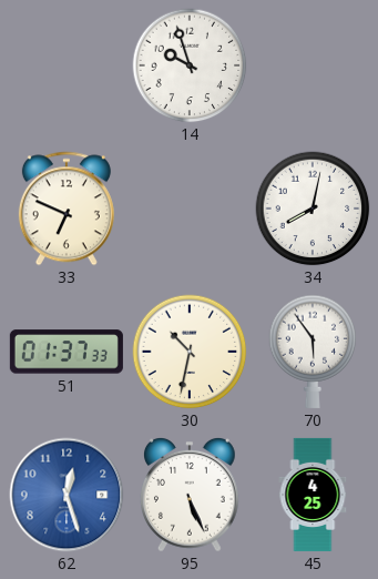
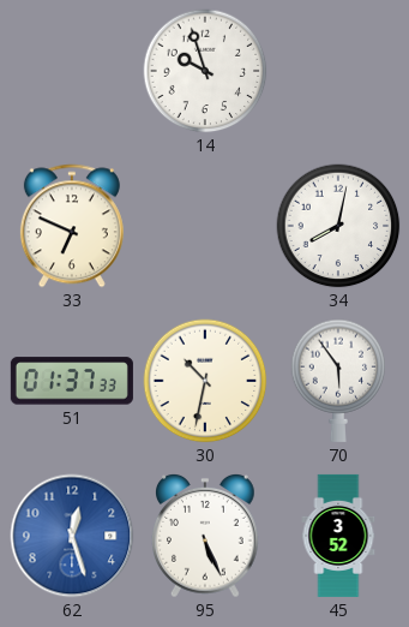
45: 4:25 -> 3:52 (338, 536)
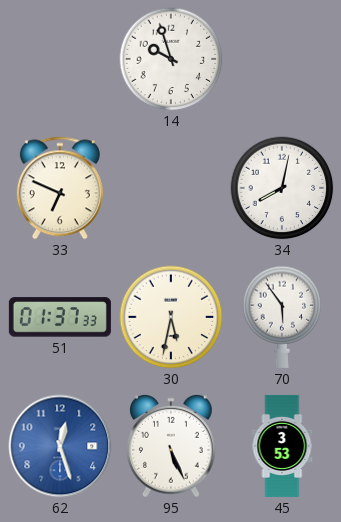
30: 10:32 -> 5:32 (171, 317)
45: 3:52 -> 3:53 (282, 446)
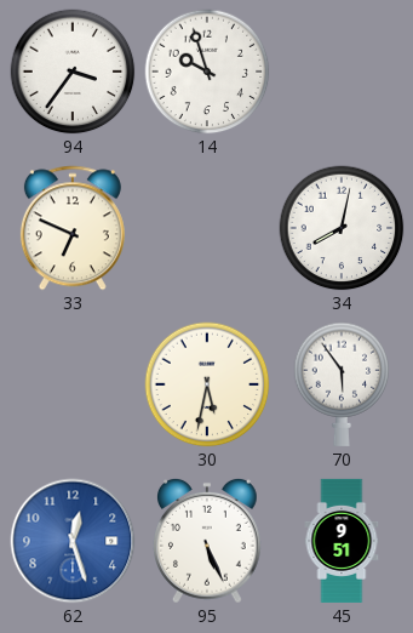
94: none -> 3:36 (73, 72)
51: 01:37 -> none (60, 317)
45: 3:53 -> 9:51 (342, 541)
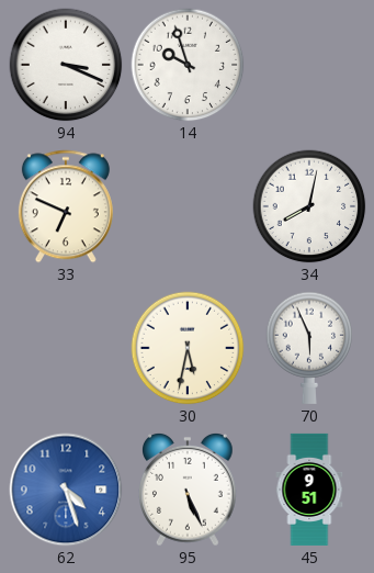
94: 3:36 -> 3:19 (66, 65)
70: 5:54 -> 5:56 (309, 348)
62: 12:27 -> 4:27 (66, 490)
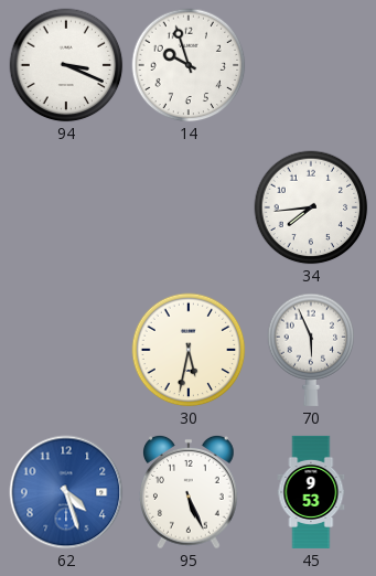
33: 6:49 -> none (66, 206)
34: 8:02 -> 7:44 (311, 207)
45: 9:51 -> 9:53 (311, 492)
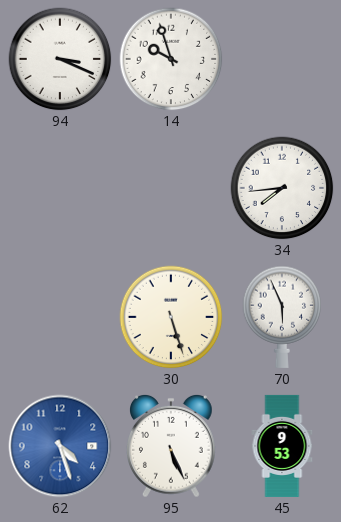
30: 5:32 -> 5:27 (171, 317)
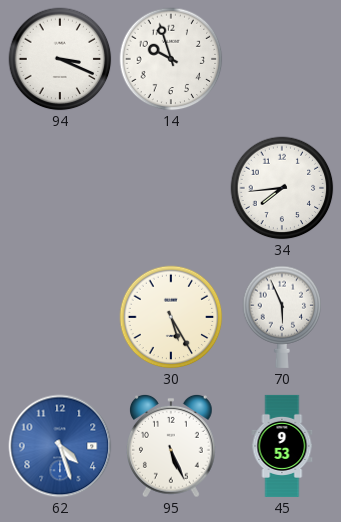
30: 5:27 -> 5:25 (171, 317)
